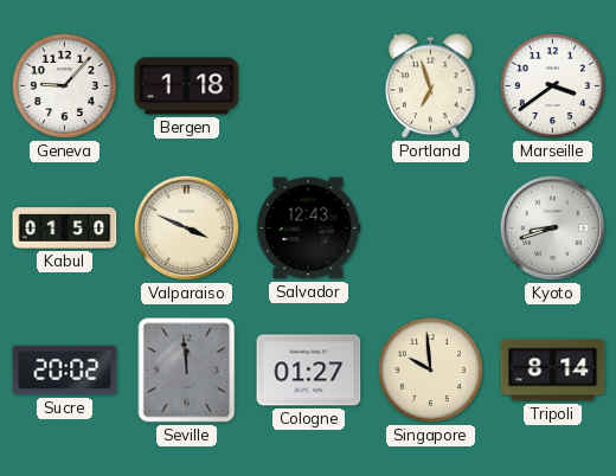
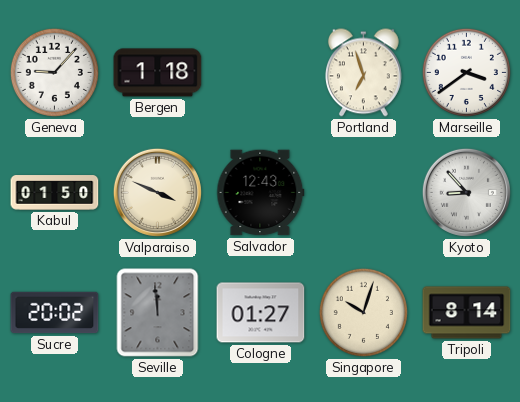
Kyoto: 8:42 -> 8:53 (466, 192)
Singapore: 9:59 -> 10:03 (363, 312)
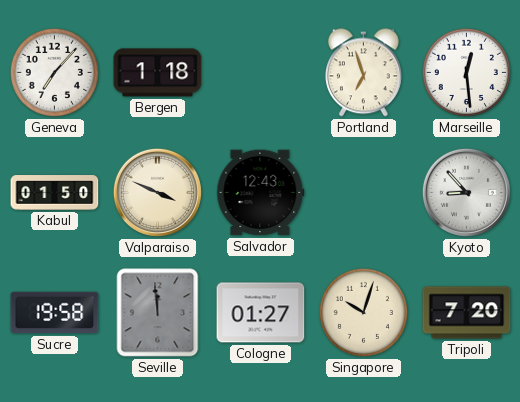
Geneva: 9:07 -> 7:07 (54, 72)
Marseille: 3:39 -> 12:29 (466, 72)
Sucre: 20:02 -> 19:58 (55, 313)
Tripoli: 8:14 -> 7:20 (467, 313)
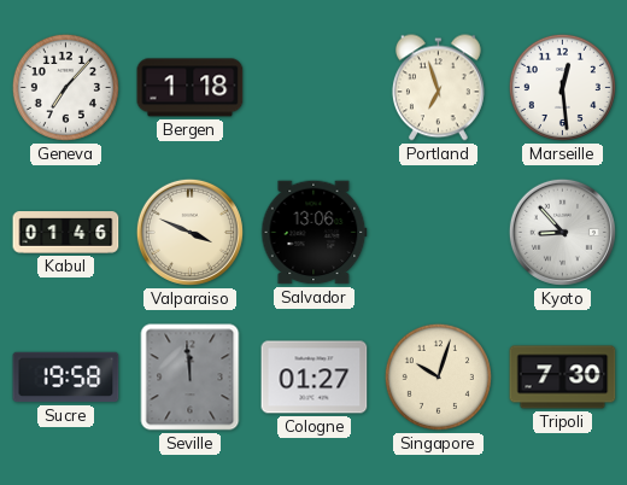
Kabul: 01:50 -> 01:46 (66, 233)
Salvador: 12:43 -> 13:06 (315, 233)
Tripoli: 7:20 -> 7:30 (563, 378)
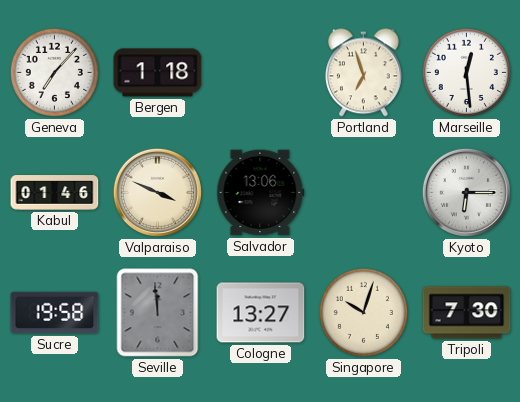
Kyoto: 8:53 -> 6:15 (466, 192)
Cologne: 01:27 -> 13:27 (261, 313)
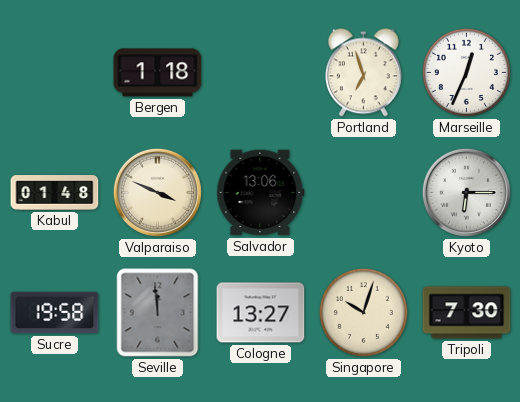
Geneva: 7:07 -> none (54, 72)
Marseille: 12:29 -> 12:34 (466, 72)
Kabul: 01:46 -> 01:48 (55, 193)
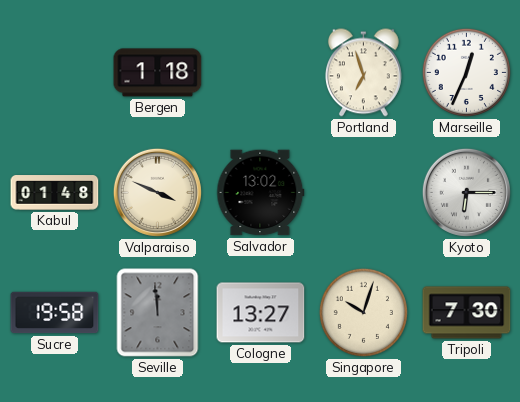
Salvador: 13:06 -> 13:02 (261, 193)
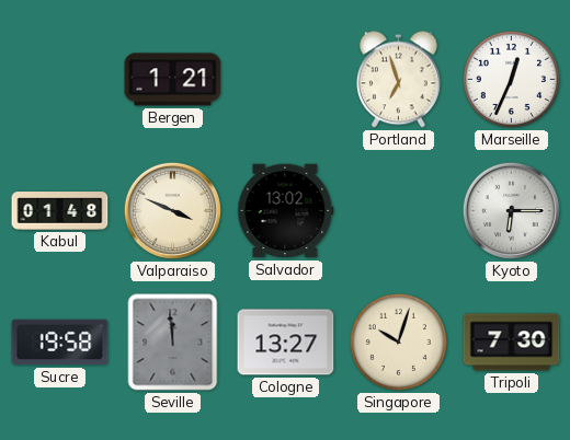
Bergen: 1:18 -> 1:21 (173, 80)
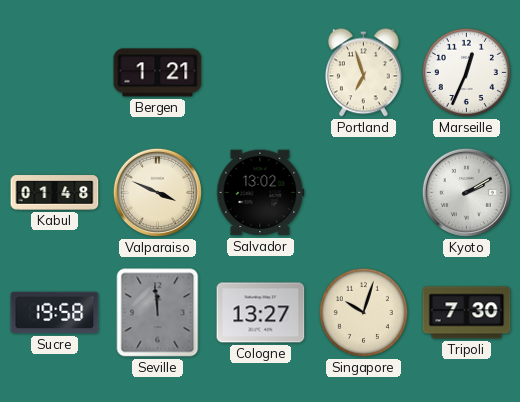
Kyoto: 6:15 -> 2:10 (466, 192)
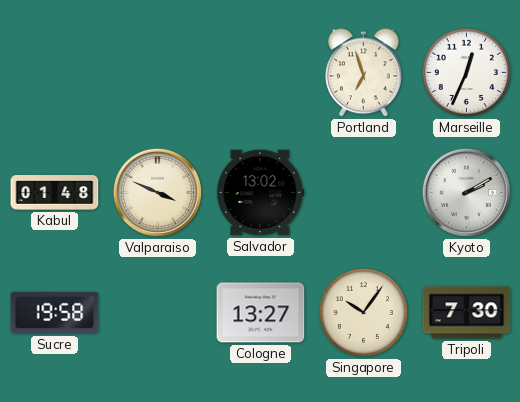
Bergen: 1:21 -> none (158, 73)
Seville: 11:59 -> none (158, 313)
Singapore: 10:03 -> 10:06 (363, 312)
